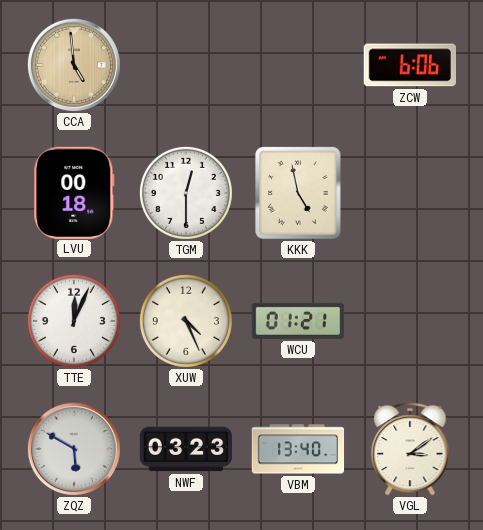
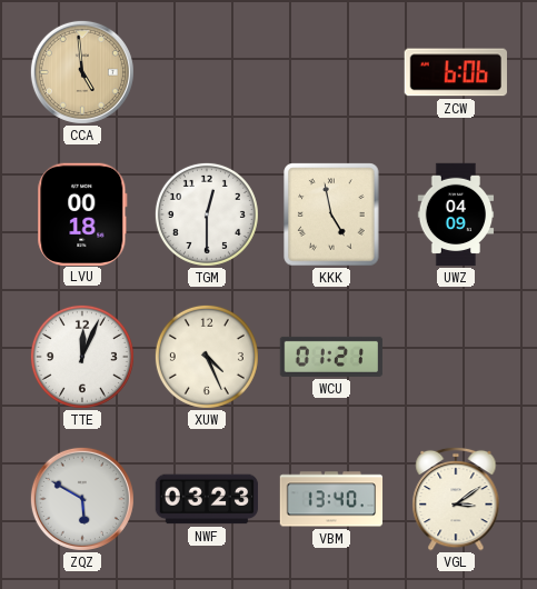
UWZ: none -> 04:09 (456, 214)
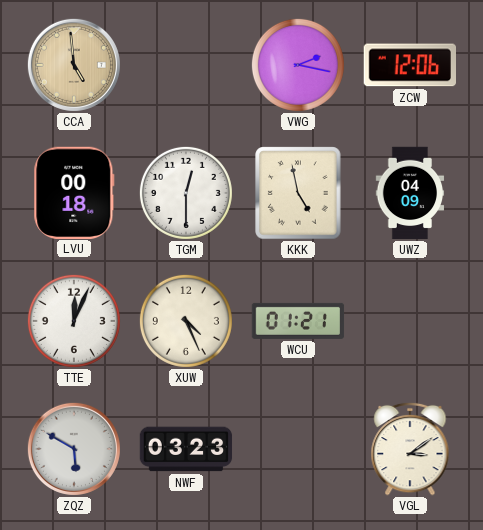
VWG: none -> 2:17 (298, 65)
ZCW: 6:06 -> 12:06 (409, 65)
VBM: 13:40 -> none (331, 499)
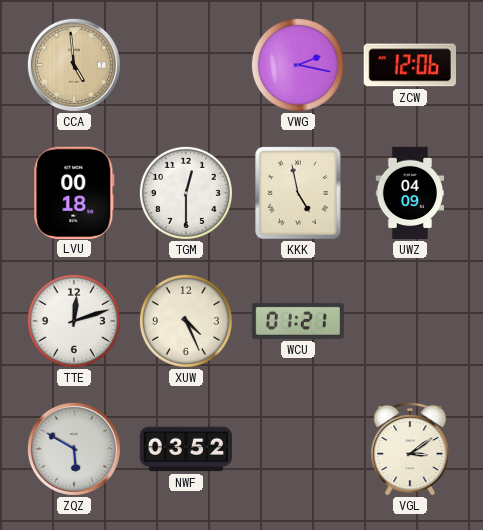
TTE: 12:04 -> 12:12 (74, 321)
NWF: 03:23 -> 03:52 (186, 449)
